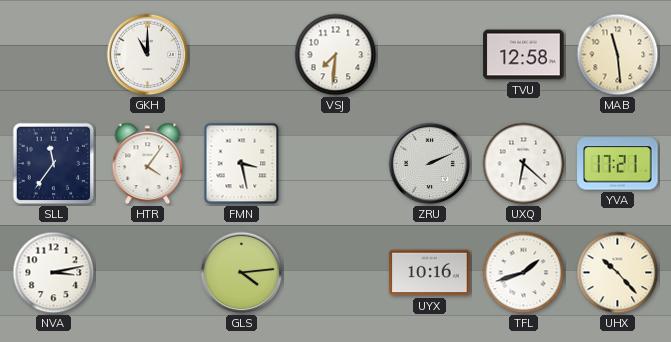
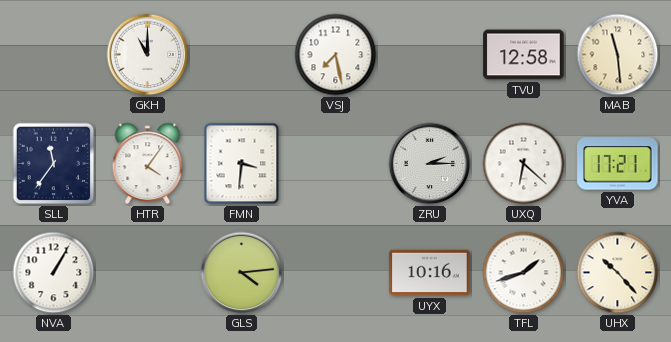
VSJ: 7:31 -> 7:28 (336, 55)
FMN: 3:28 -> 3:31 (242, 164)
ZRU: 2:11 -> 2:15 (430, 164)
NVA: 3:13 -> 1:05 (54, 273)
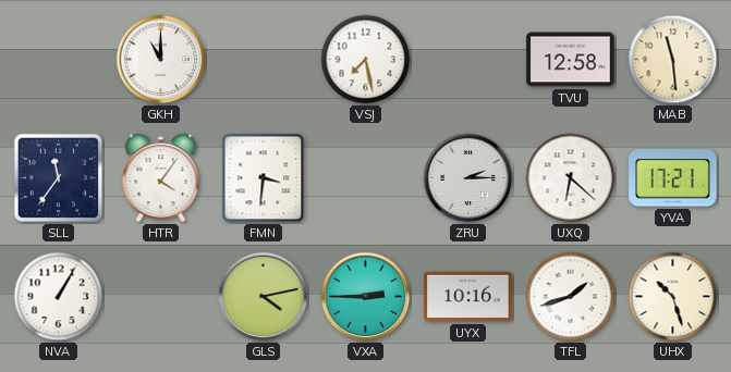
GLS: 4:14 -> 4:13 (264, 297)
VXA: none -> 2:45 (366, 297)
UHX: 10:23 -> 10:27 (673, 297)
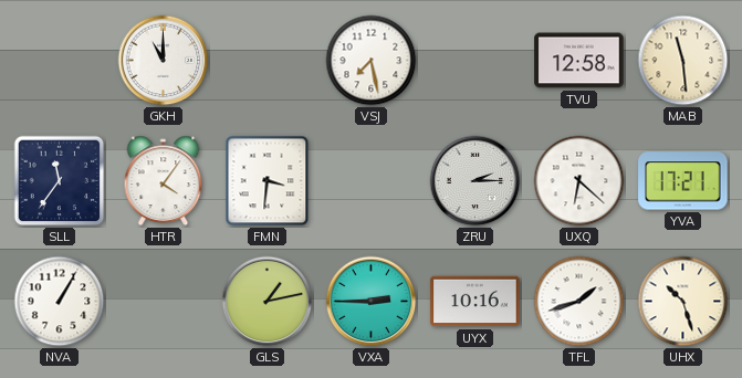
GLS: 4:13 -> 1:13 (268, 302)
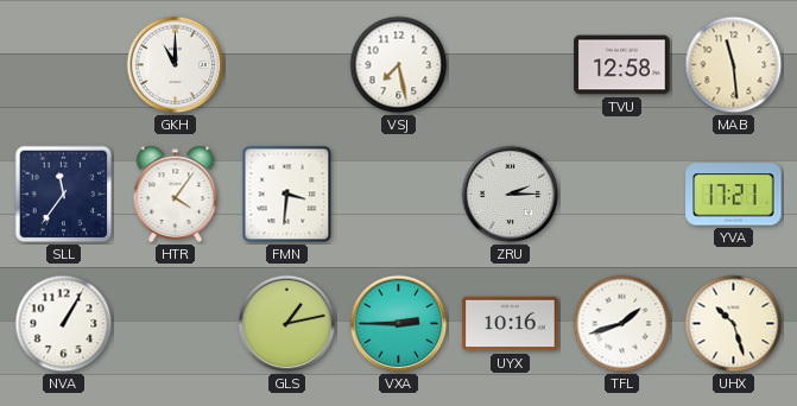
UXQ: 6:22 -> none (579, 181)
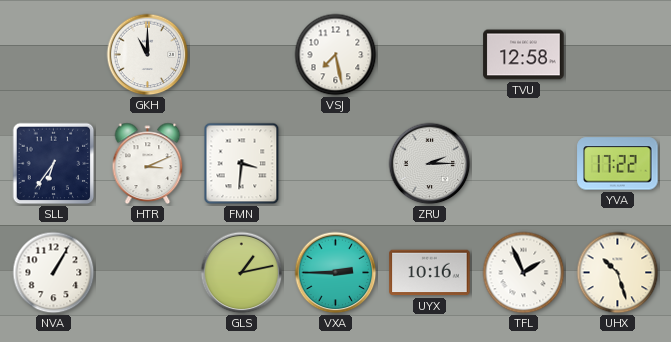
MAB: 11:29 -> none (734, 65)
SLL: 11:36 -> 6:36 (54, 164)
HTR: 4:06 -> 3:11 (148, 164)
YVA: 17:21 -> 17:22 (618, 164)
TFL: 1:42 -> 1:56 (524, 273)
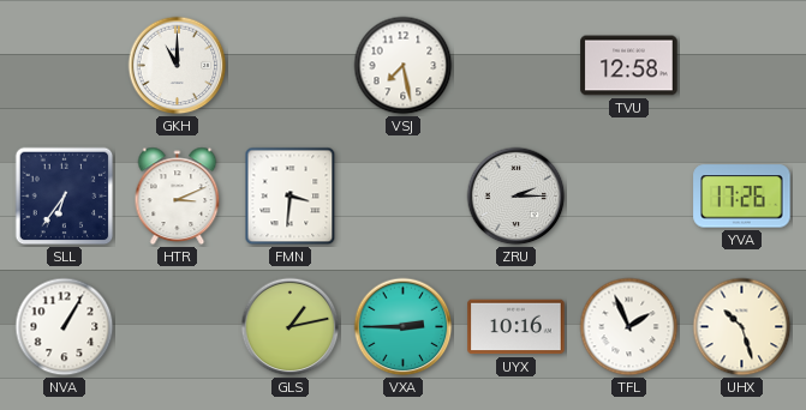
YVA: 17:22 -> 17:26 (742, 197)
